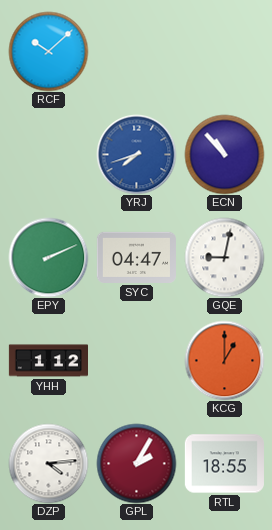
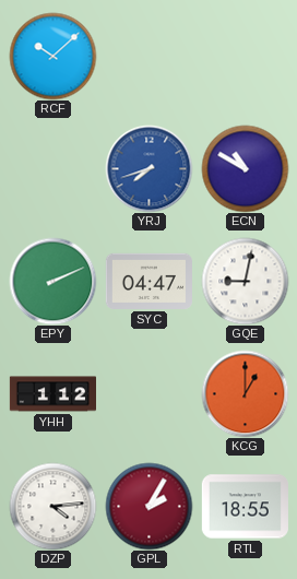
ECN: 10:53 -> 10:50 (245, 168)
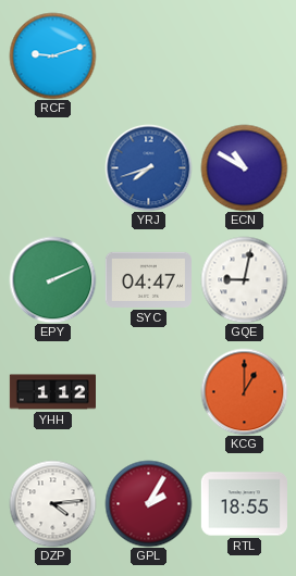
RCF: 10:08 -> 9:12 (52, 55)
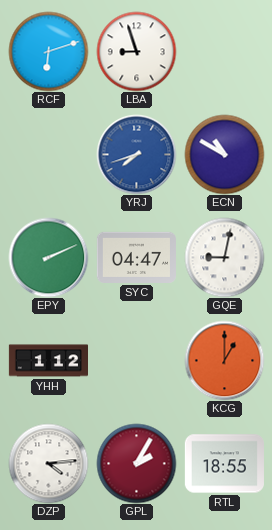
RCF: 9:12 -> 6:12 (48, 51)
LBA: none -> 8:57 (136, 51)
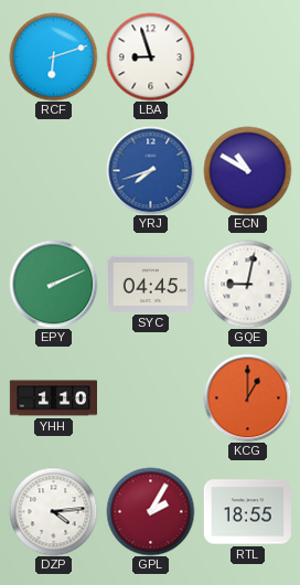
SYC: 04:47 -> 04:45 (150, 284)
YHH: 1:12 -> 1:10 (53, 398)
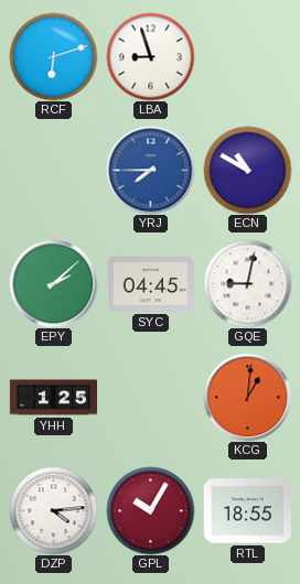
YRJ: 7:42 -> 7:45 (150, 170)
EPY: 2:11 -> 2:08 (53, 283)
YHH: 1:10 -> 1:25 (53, 398)
KCG: 1:00 -> 1:01 (247, 397)
GPL: 2:05 -> 10:05 (150, 510)
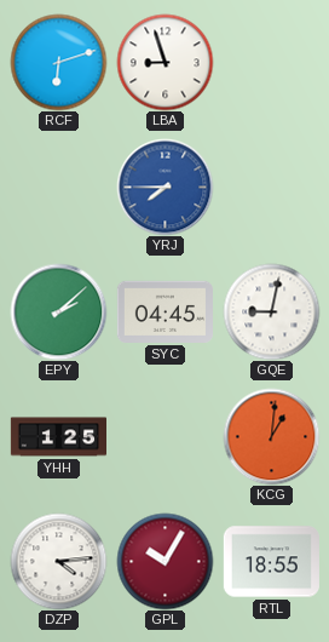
ECN: 10:50 -> none (247, 170)
